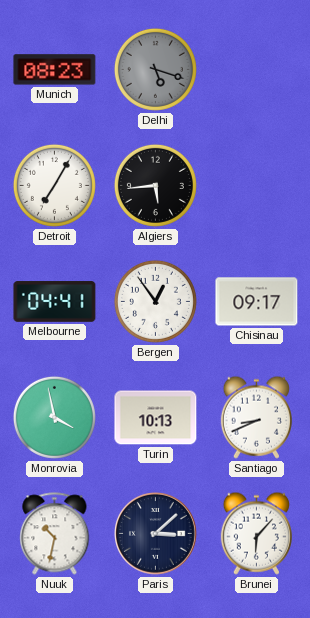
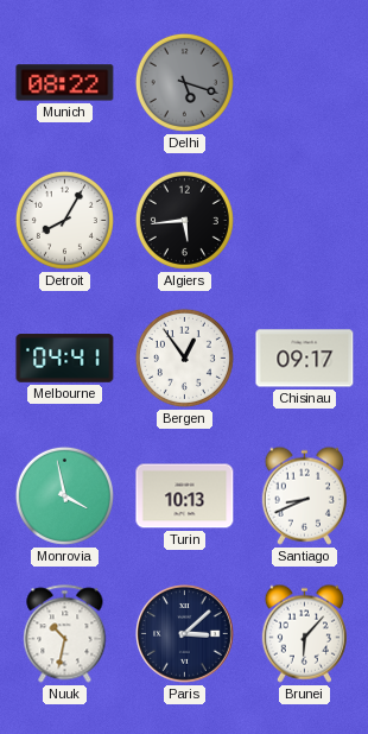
Munich: 08:23 -> 08:22 (65, 83)
Detroit: 7:05 -> 8:05 (64, 220)
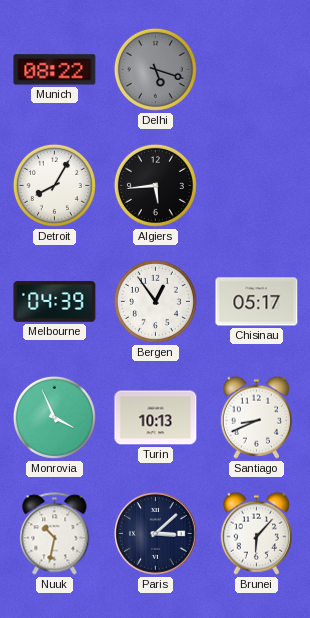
Melbourne: 04:41 -> 04:39 (55, 302)
Chisinau: 09:17 -> 05:17 (257, 302)
Monrovia: 3:58 -> 3:56 (54, 417)
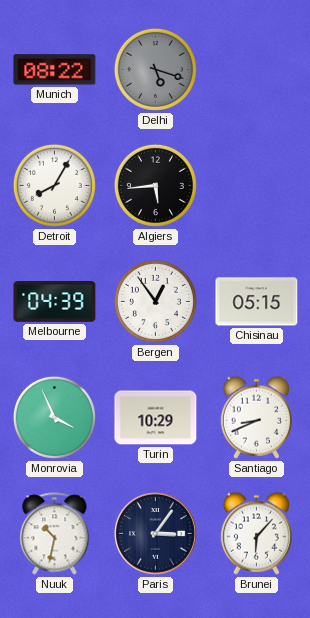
Chisinau: 05:17 -> 05:15 (257, 302)
Turin: 10:13 -> 10:29 (156, 418)
Paris: 3:08 -> 3:06 (156, 534)
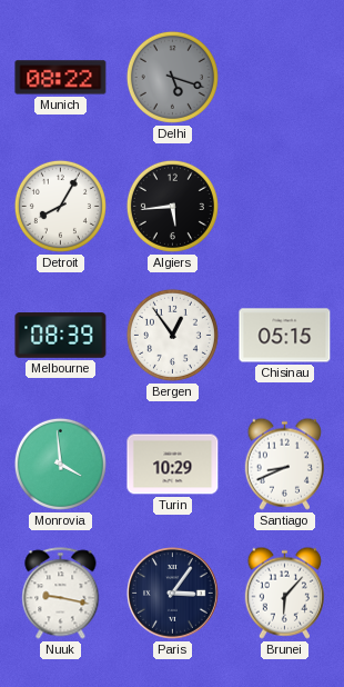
Melbourne: 04:39 -> 08:39 (61, 336)
Monrovia: 3:56 -> 3:59 (60, 464)
Nuuk: 10:32 -> 9:17 (61, 594)
